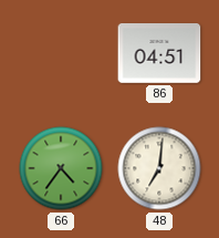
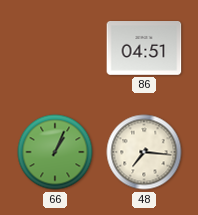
66: 4:36 -> 1:04 (55, 152)
48: 7:01 -> 7:16 (144, 152)
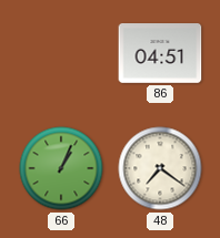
48: 7:16 -> 7:21 (160, 168)
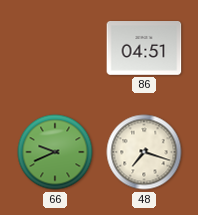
66: 1:04 -> 9:41 (55, 152)
48: 7:21 -> 7:18 (144, 152)
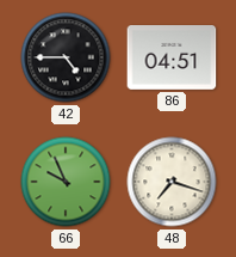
42: none -> 4:45 (66, 57)
66: 9:41 -> 9:56 (66, 182)
